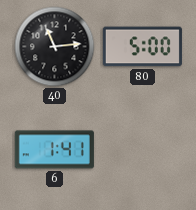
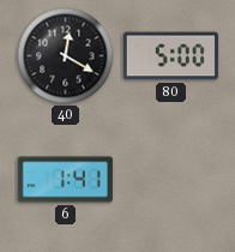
40: 11:14 -> 12:20 (66, 56)
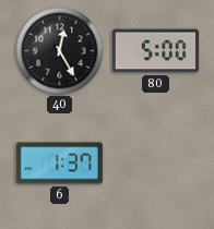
40: 12:20 -> 12:25 (60, 51)
6: 1:41 -> 1:37 (59, 164)
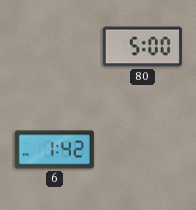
40: 12:25 -> none (60, 51)
6: 1:37 -> 1:42 (54, 150)
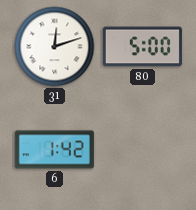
31: none -> 12:12 (55, 47)
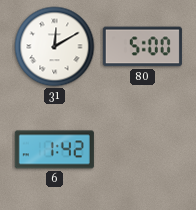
31: 12:12 -> 12:10 (55, 47)
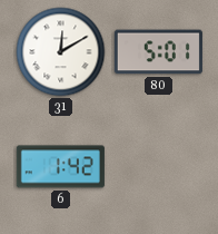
80: 5:00 -> 5:01 (158, 52)
